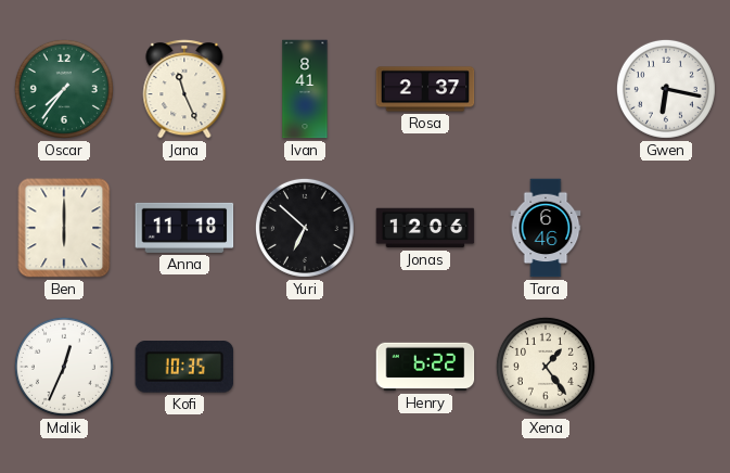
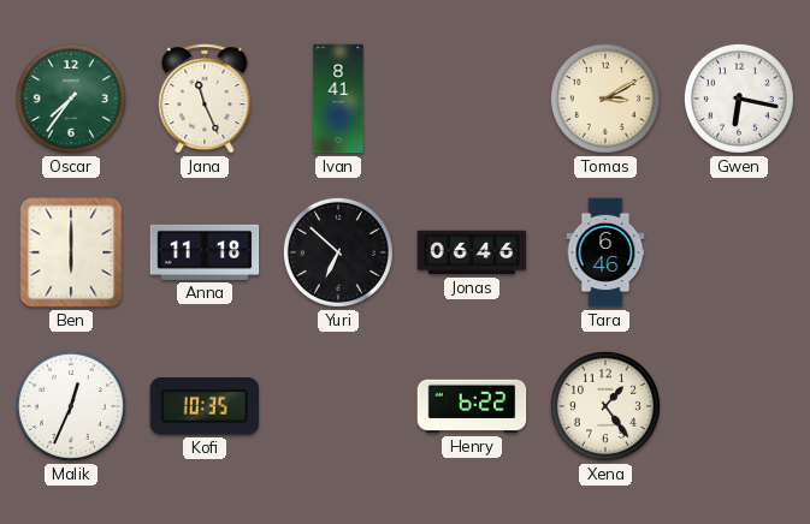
Rosa: 2:37 -> none (425, 89)
Tomas: none -> 3:10 (605, 99)
Jonas: 12:06 -> 06:46 (472, 252)
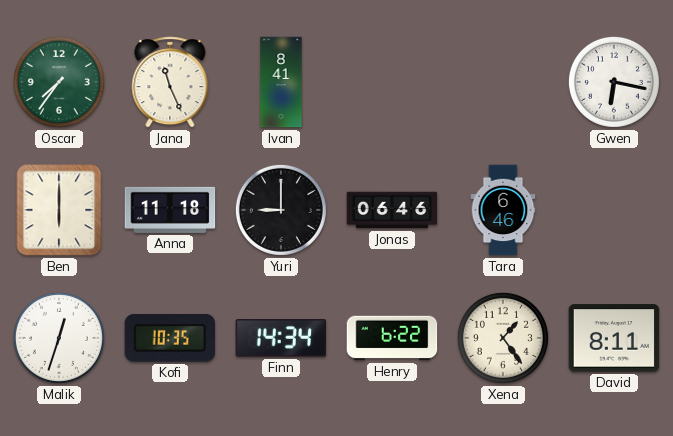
Tomas: 3:10 -> none (605, 99)
Yuri: 6:52 -> 9:00 (281, 210)
Malik: 12:34 -> 12:33 (59, 338)
Finn: none -> 14:34 (281, 338)
David: none -> 8:11 (614, 338)
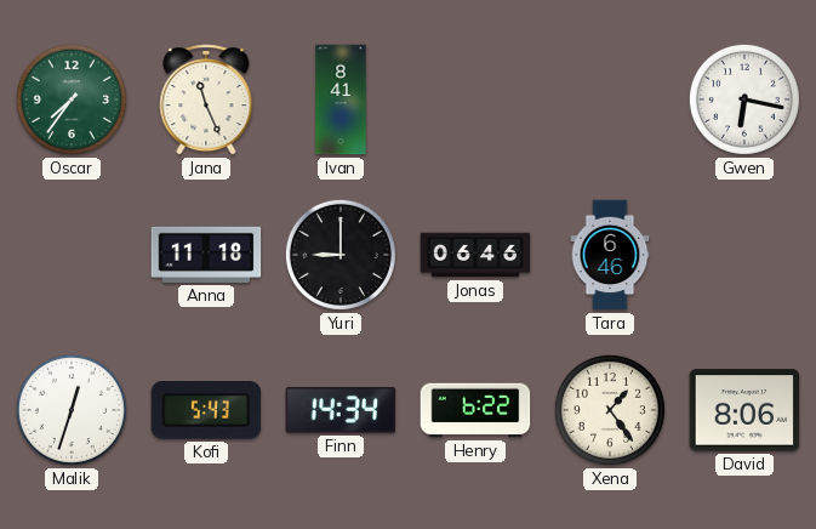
Ben: 6:00 -> none (59, 210)
Kofi: 10:35 -> 5:43 (206, 411)
David: 8:11 -> 8:06 (744, 410)
